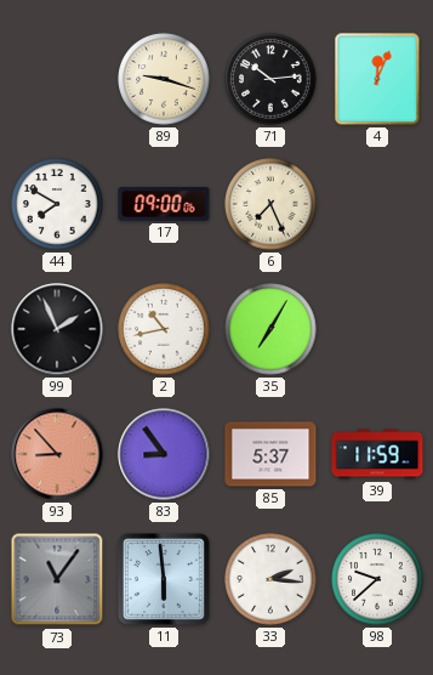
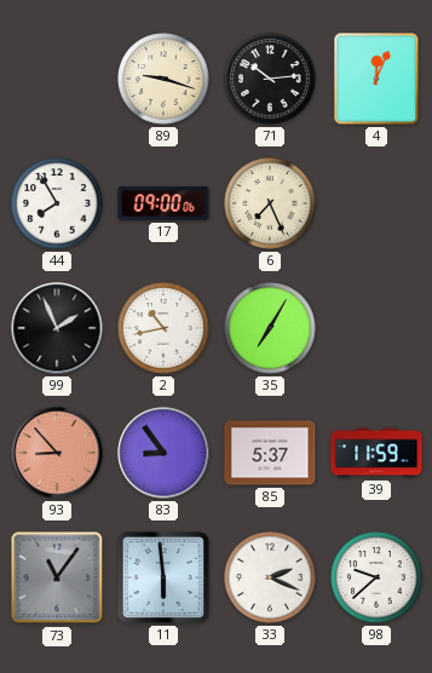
44: 7:50 -> 7:55 (57, 203)
33: 2:16 -> 2:19 (270, 577)
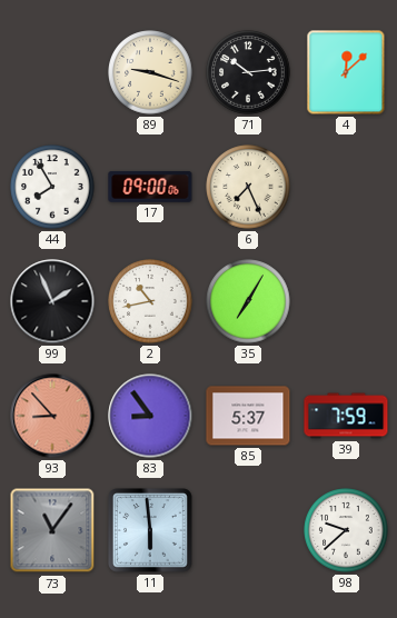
4: 12:04 -> 12:08 (346, 72)
39: 11:59 -> 7:59 (346, 416)
33: 2:19 -> none (270, 577)
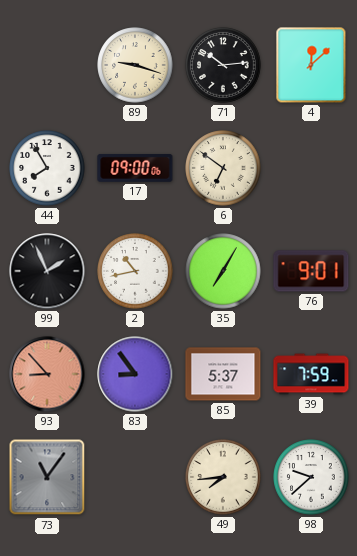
6: 7:26 -> 6:51 (223, 168)
76: none -> 9:01 (311, 271)
11: 5:59 -> none (150, 530)
49: none -> 7:44 (223, 477)
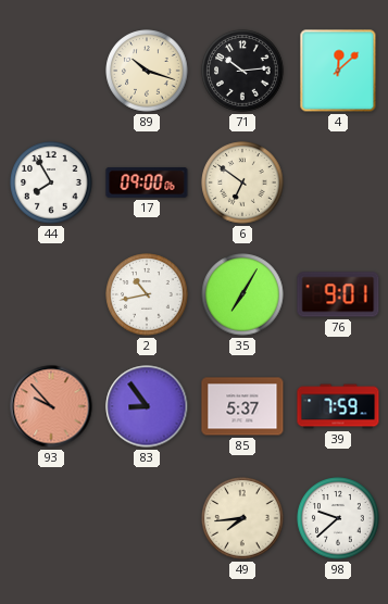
89: 9:18 -> 10:18 (147, 71)
99: 1:56 -> none (47, 271)
93: 8:53 -> 9:53 (51, 406)
73: 11:06 -> none (47, 477)
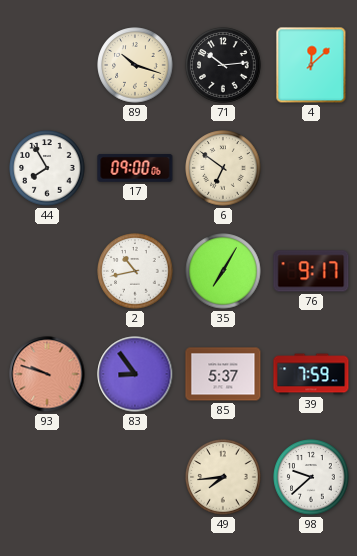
76: 9:01 -> 9:17 (311, 271)
93: 9:53 -> 9:48 (47, 374)
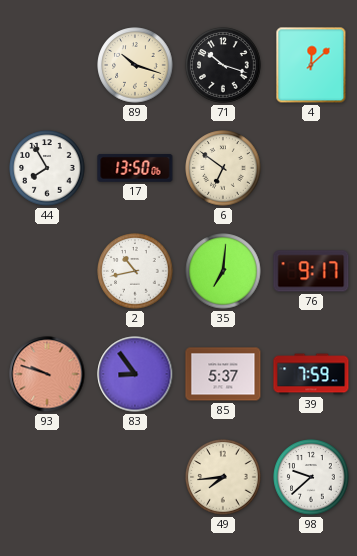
71: 10:14 -> 10:18 (223, 65)
17: 09:00 -> 13:50 (135, 168)
35: 7:05 -> 7:01 (223, 271)
